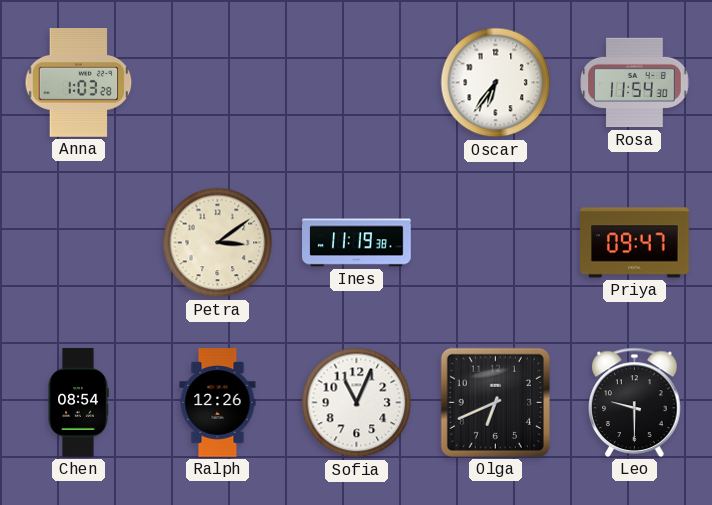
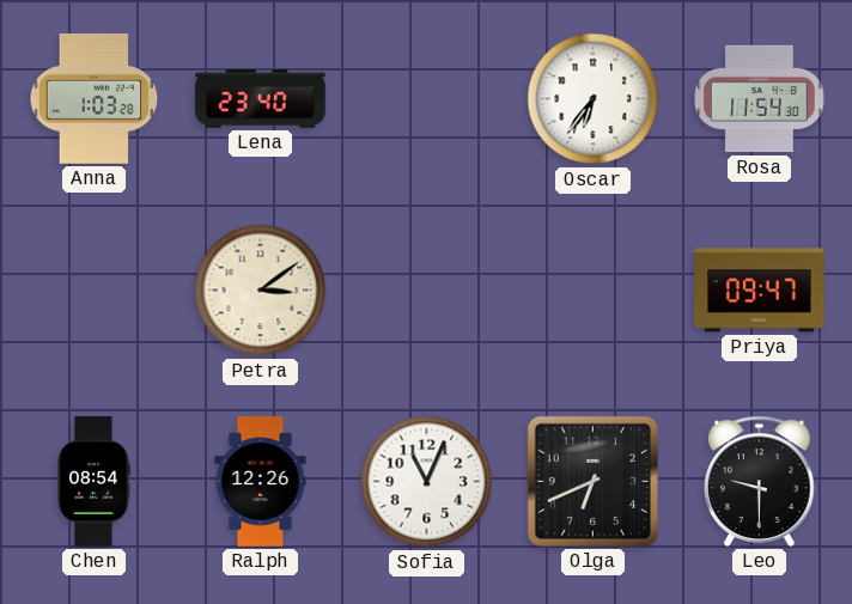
Lena: none -> 23:40 (261, 99)
Ines: 11:19 -> none (357, 243)
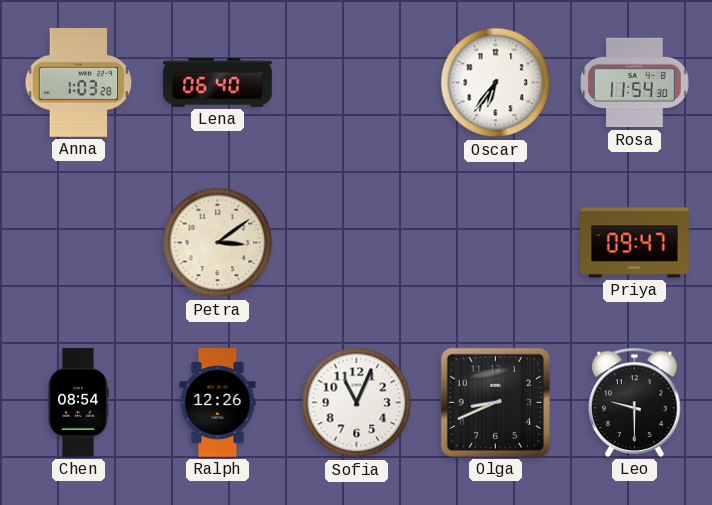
Lena: 23:40 -> 06:40 (218, 83)
Olga: 6:41 -> 8:41 (495, 402)
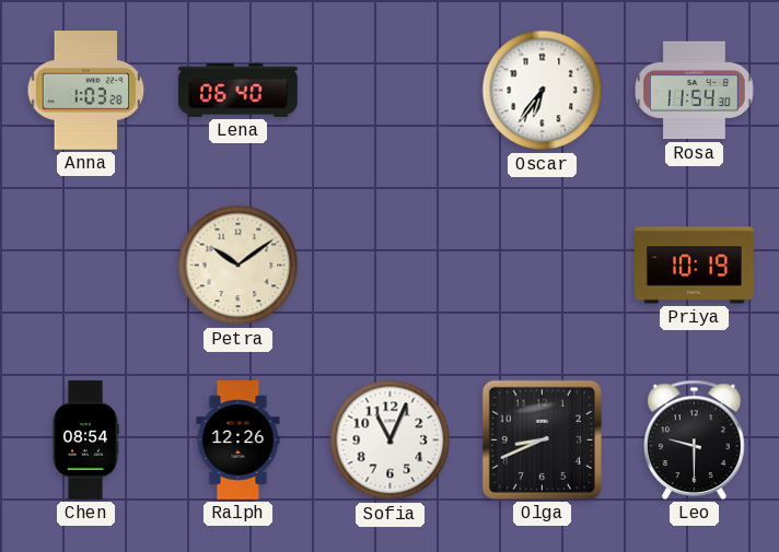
Petra: 3:09 -> 10:09 (239, 266)
Priya: 09:47 -> 10:19 (695, 266)
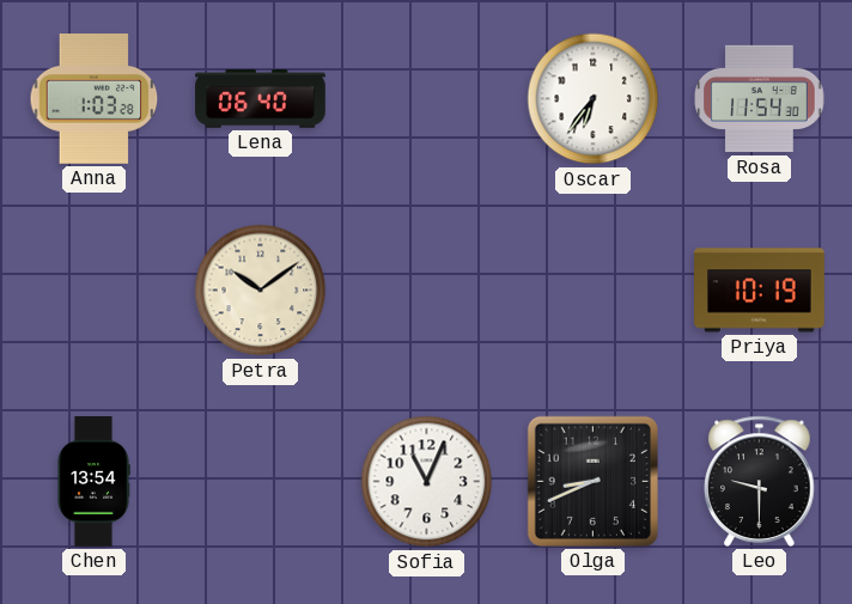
Chen: 08:54 -> 13:54 (93, 482)
Ralph: 12:26 -> none (239, 441)
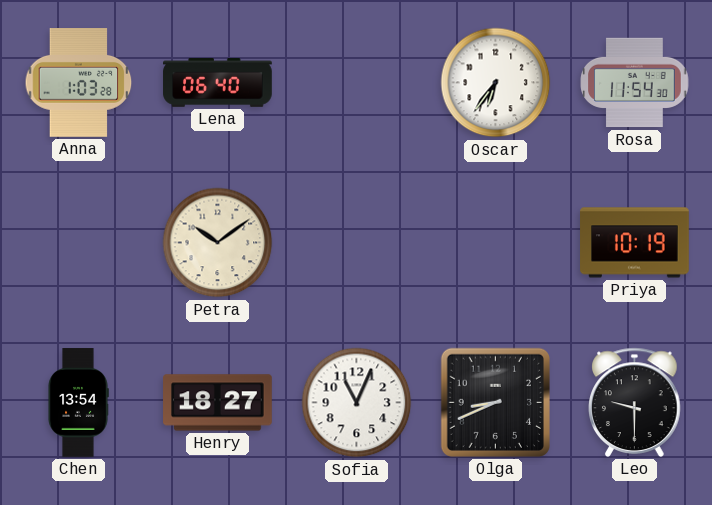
Henry: none -> 18:27 (218, 403)
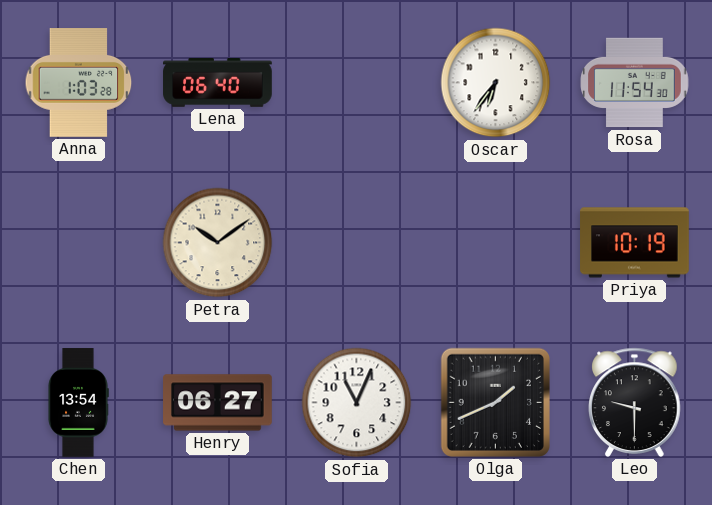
Henry: 18:27 -> 06:27 (218, 403)
Olga: 8:41 -> 1:41 (495, 402)
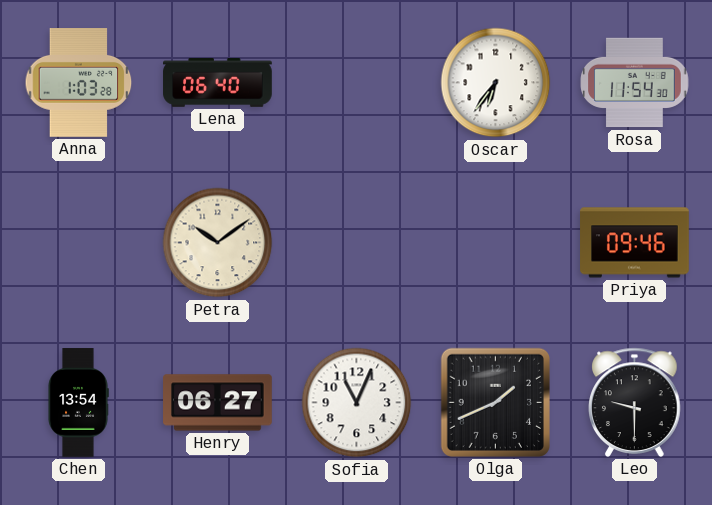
Priya: 10:19 -> 09:46 (635, 243)
